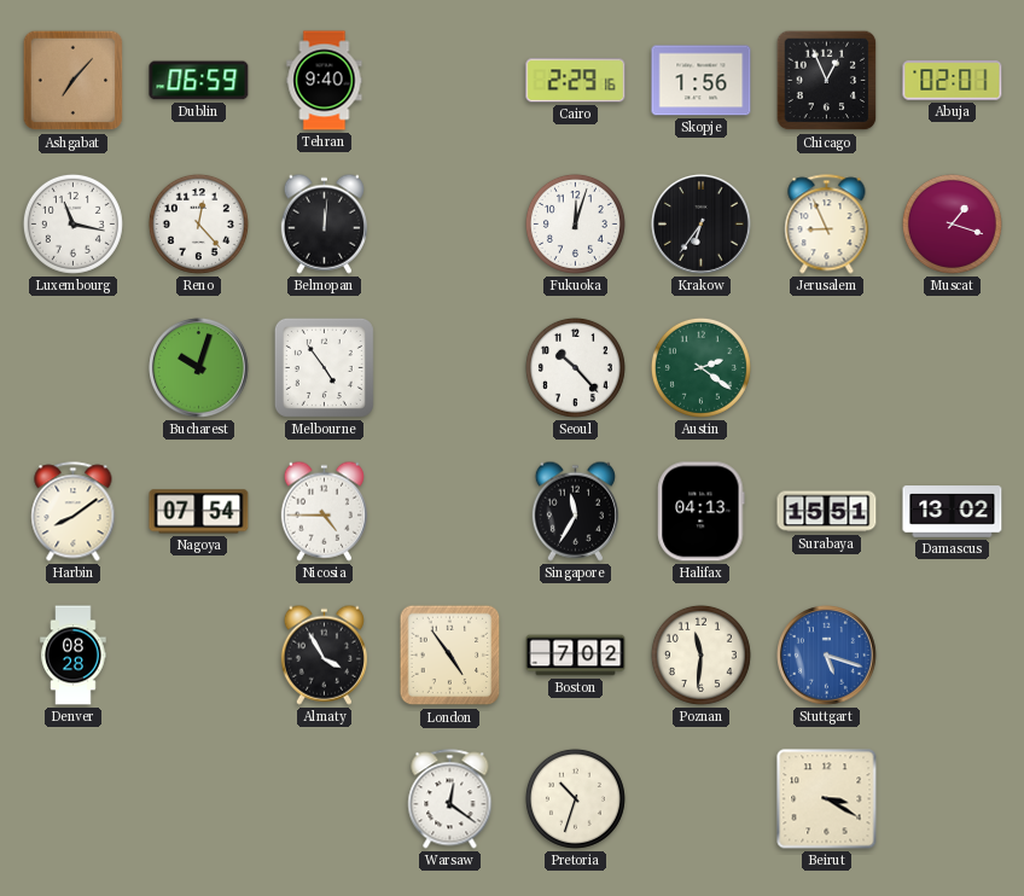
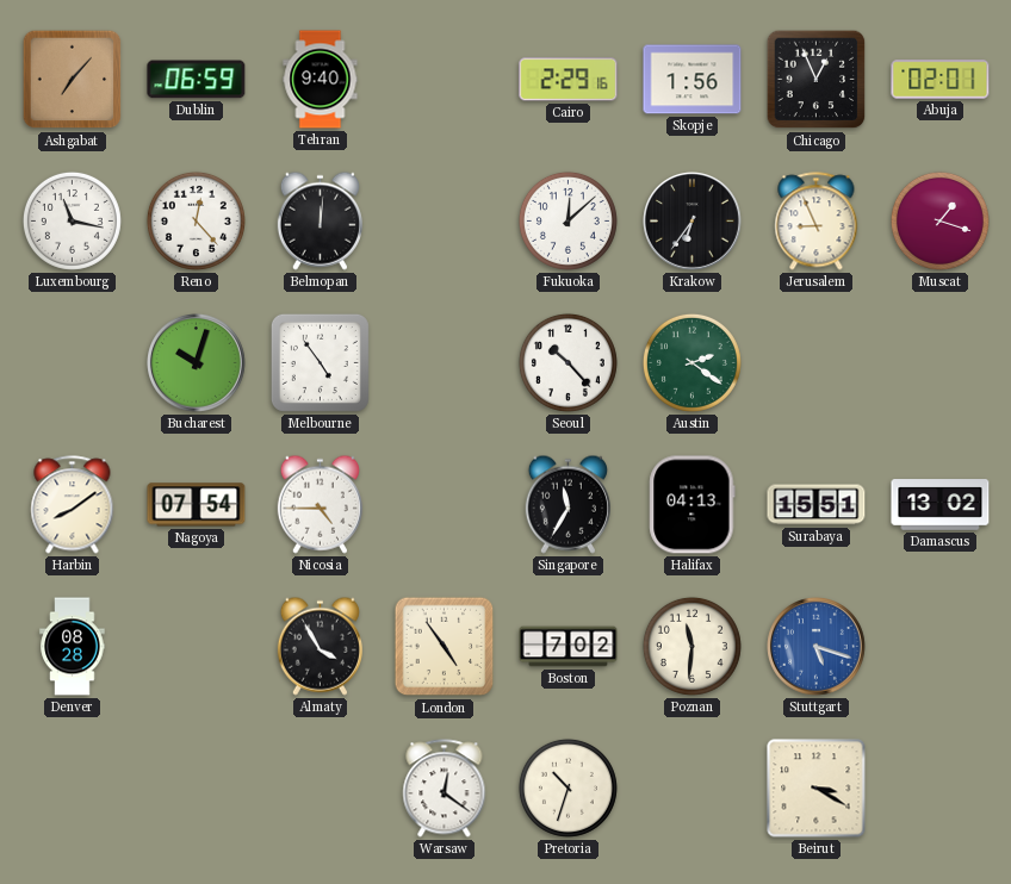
Fukuoka: 12:03 -> 12:08 (567, 220)
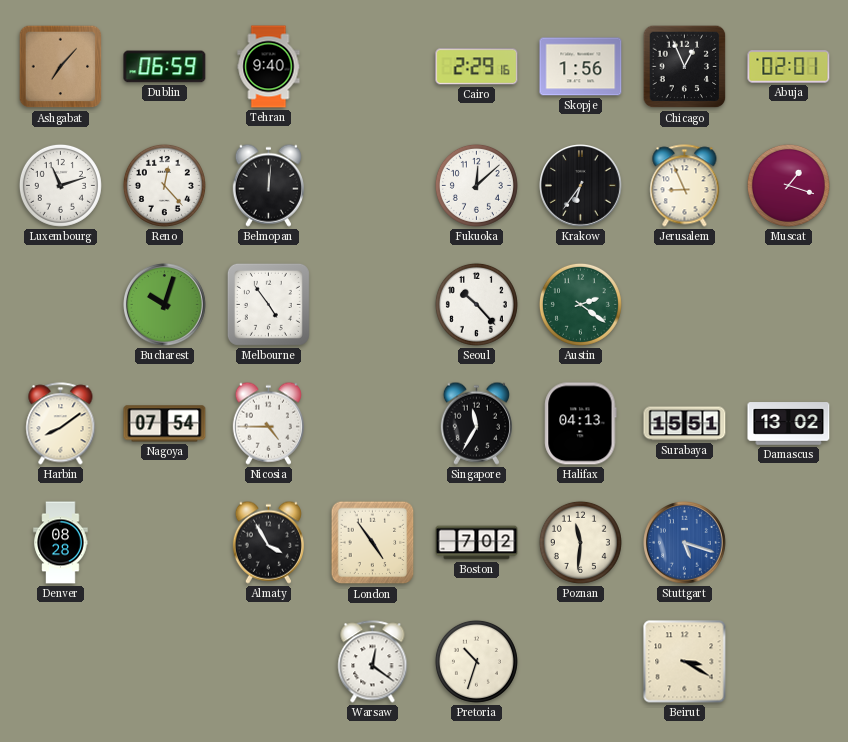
Luxembourg: 11:17 -> 11:12 (60, 185)
